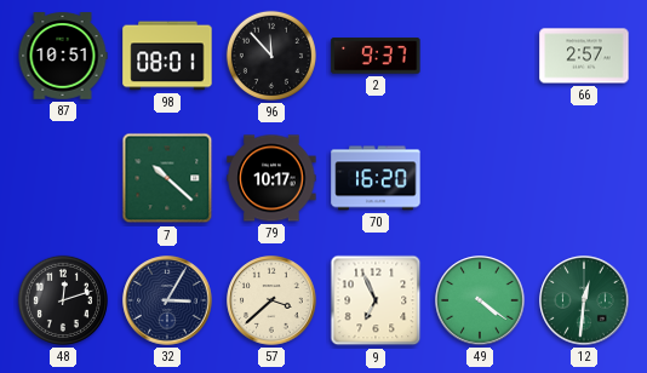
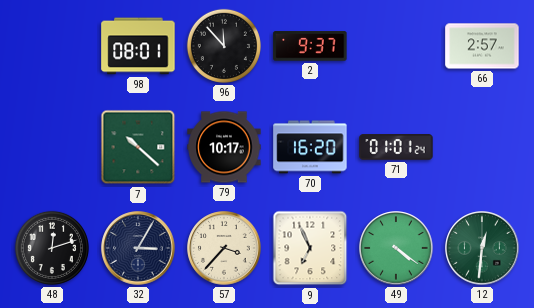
87: 10:51 -> none (63, 56)
71: none -> 01:01 (396, 147)
57: 3:38 -> 3:37 (224, 248)
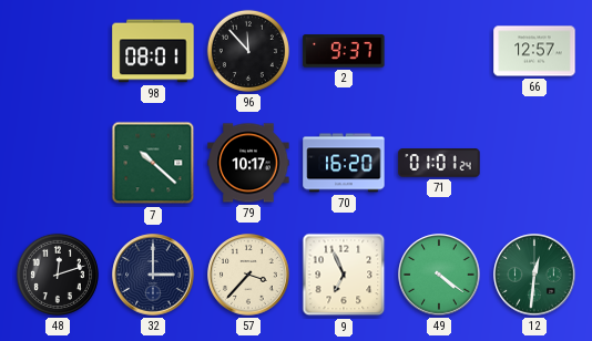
66: 2:57 -> 12:57 (534, 51)
32: 3:05 -> 3:00 (153, 275)
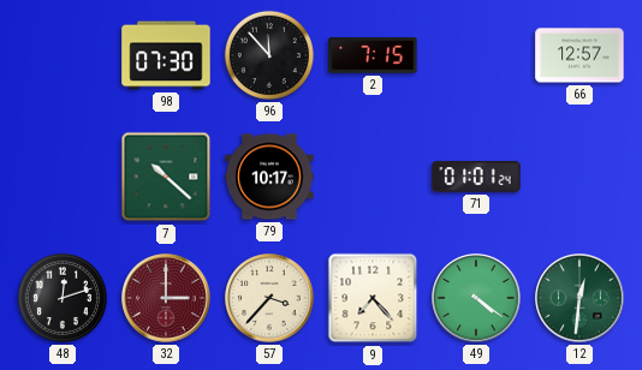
98: 08:01 -> 07:30 (166, 55)
2: 9:37 -> 7:15 (373, 55)
70: 16:20 -> none (344, 163)
32 dial: navy -> burgundy (166, 298)
9: 6:56 -> 7:23 (373, 298)
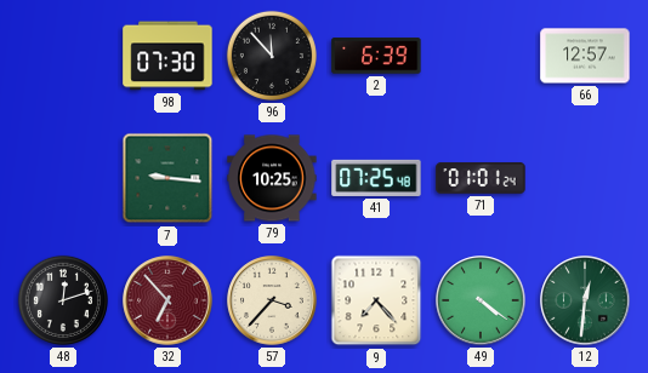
2: 7:15 -> 6:39 (376, 56)
7: 10:22 -> 9:16 (167, 178)
79: 10:17 -> 10:25 (272, 178)
41: none -> 07:25 (376, 178)
32: 3:00 -> 6:53 (167, 300)
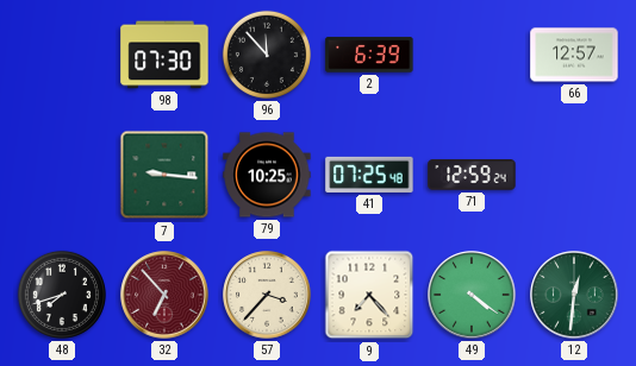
71: 01:01 -> 12:59 (472, 175)
48: 12:12 -> 7:42 (62, 295)
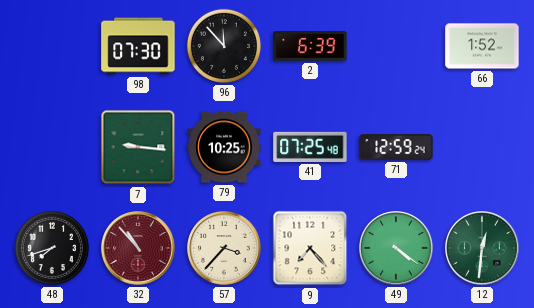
66: 12:57 -> 1:52 (482, 46)
32: 6:53 -> 10:53 (138, 248)
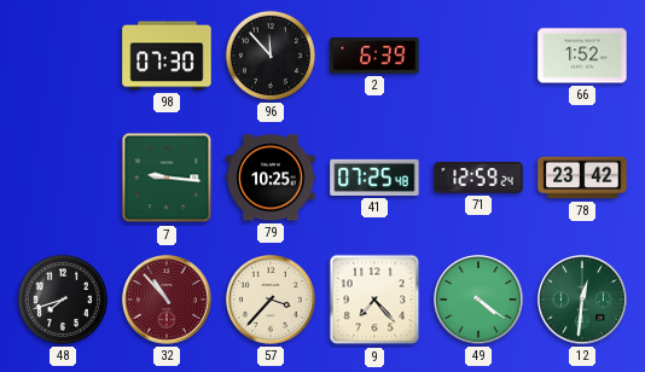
78: none -> 23:42 (582, 178)
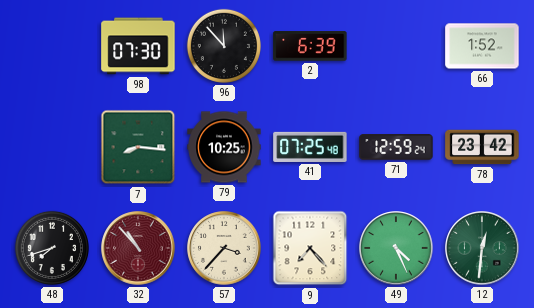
7: 9:16 -> 8:16 (138, 147)
49: 4:21 -> 4:26 (396, 248)
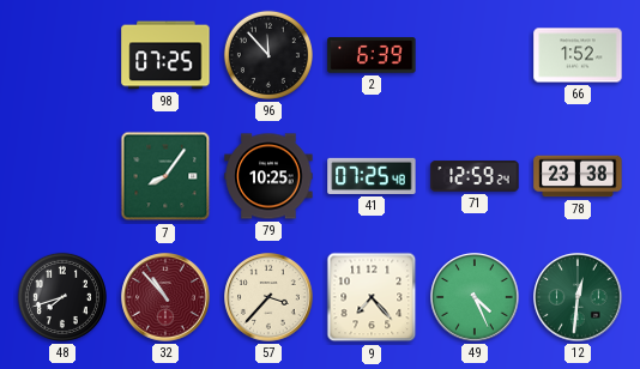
98: 07:30 -> 07:25 (165, 55)
7: 8:16 -> 8:06 (165, 176)
78: 23:42 -> 23:38 (578, 176)
